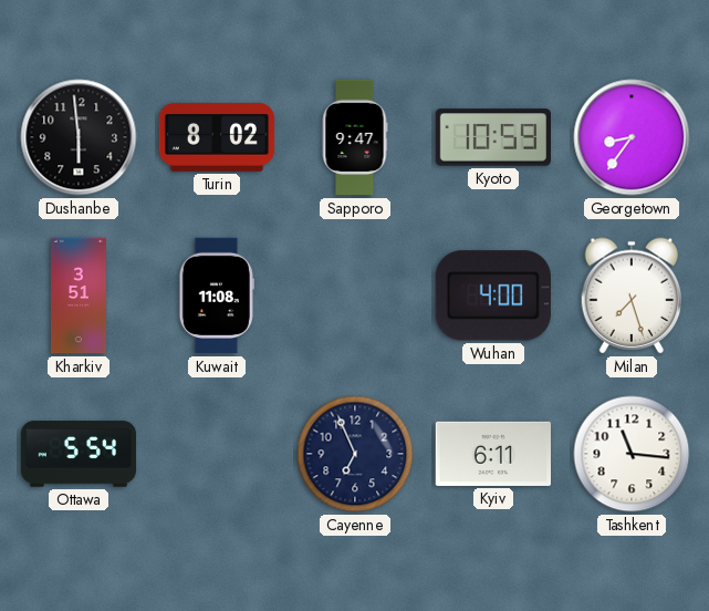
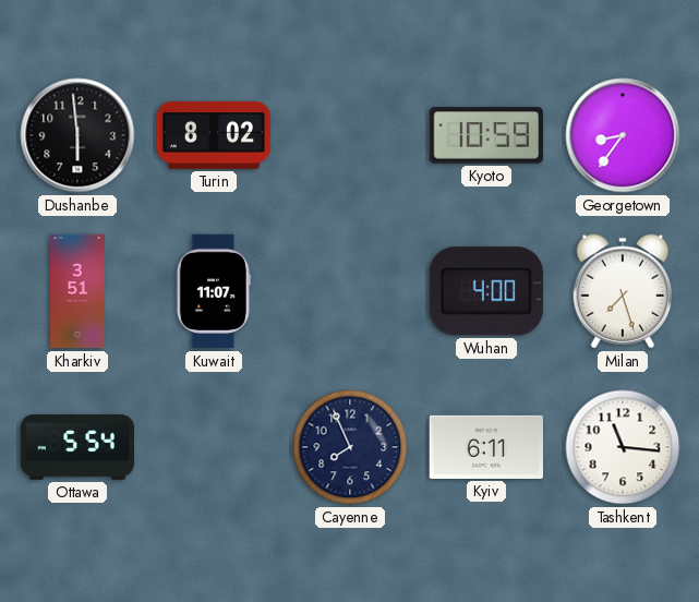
Sapporo: 9:47 -> none (355, 137)
Kuwait: 11:08 -> 11:07 (214, 291)
Cayenne: 6:56 -> 7:56 (350, 447)
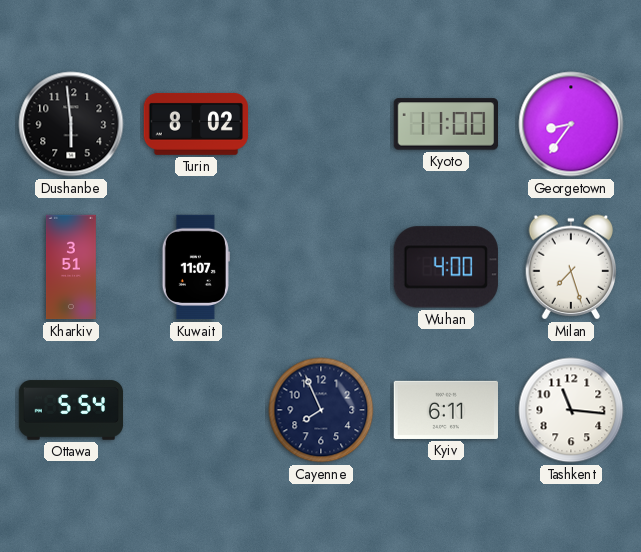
Kyoto: 10:59 -> 11:00 (445, 124)
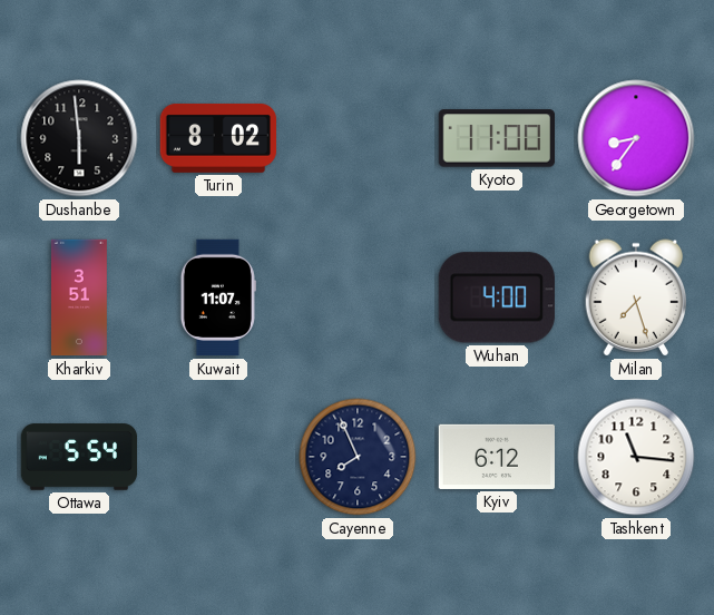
Kyiv: 6:11 -> 6:12 (496, 457)
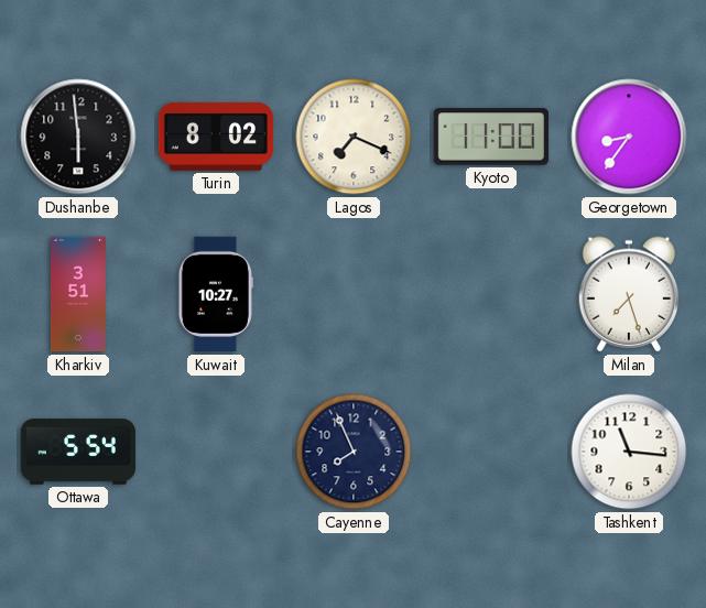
Lagos: none -> 7:19 (354, 137)
Kuwait: 11:07 -> 10:27 (216, 294)
Wuhan: 4:00 -> none (497, 297)
Kyiv: 6:12 -> none (496, 457)
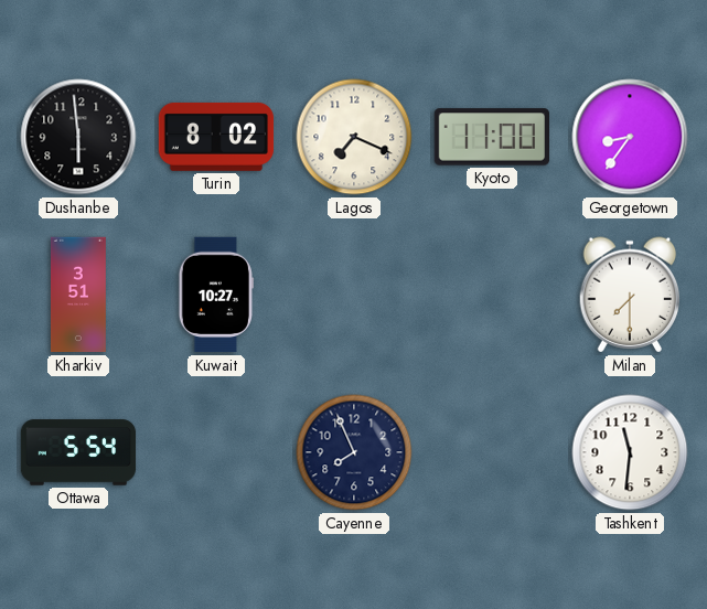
Milan: 7:27 -> 7:30 (630, 295)
Tashkent: 11:16 -> 11:31 (630, 452)
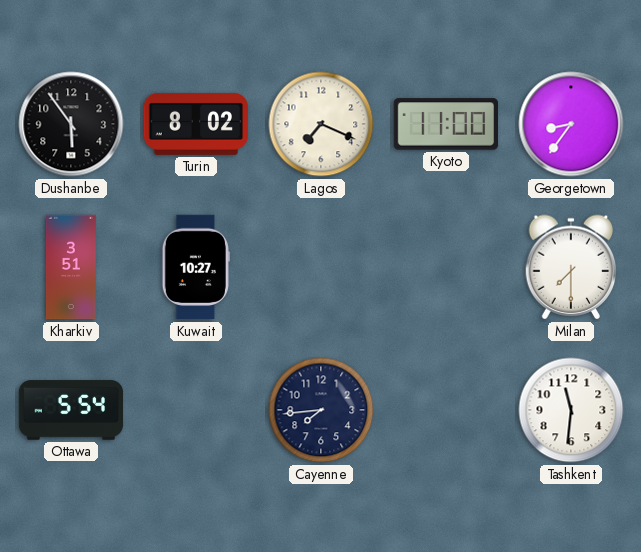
Dushanbe: 5:59 -> 5:54 (71, 124)
Cayenne: 7:56 -> 7:44 (321, 410)
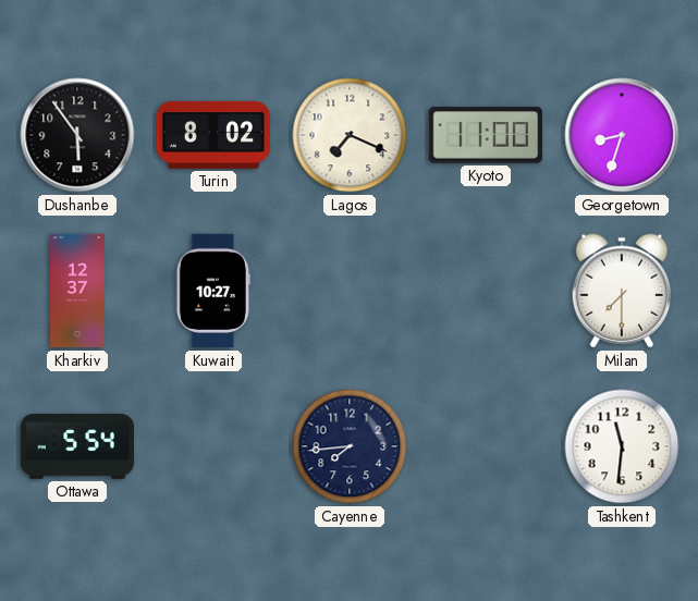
Georgetown: 8:36 -> 8:33 (622, 135)
Kharkiv: 3:51 -> 12:37 (77, 291)
